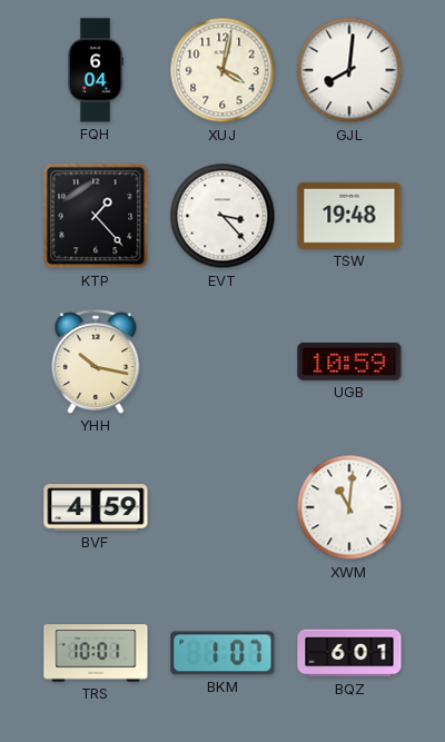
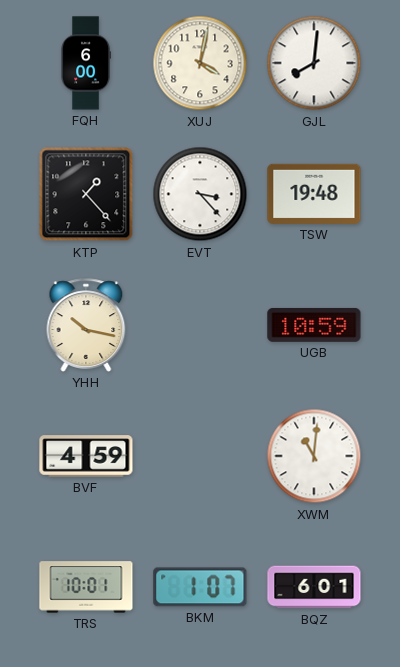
FQH: 6:04 -> 6:00 (85, 63)
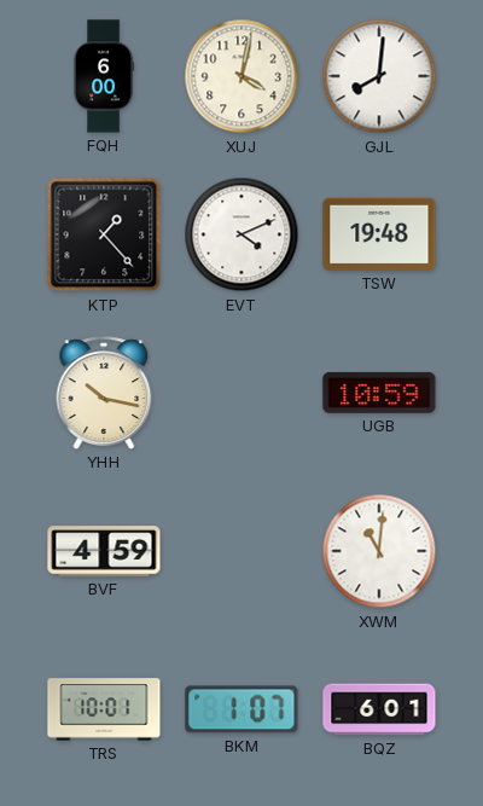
EVT: 3:23 -> 4:11 (241, 234)
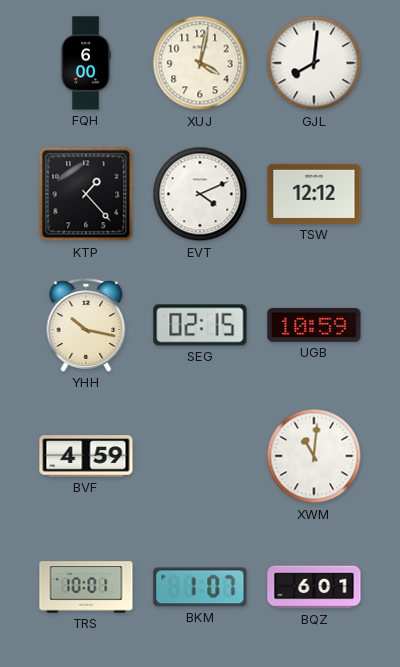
TSW: 19:48 -> 12:12 (314, 194)
SEG: none -> 02:15 (200, 325)
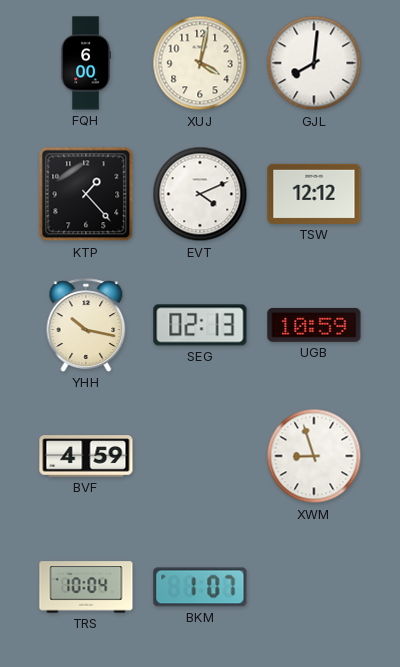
SEG: 02:15 -> 02:13 (200, 325)
XWM: 11:01 -> 8:57 (314, 456)
TRS: 10:01 -> 10:04 (86, 587)
BQZ: 6:01 -> none (314, 587)
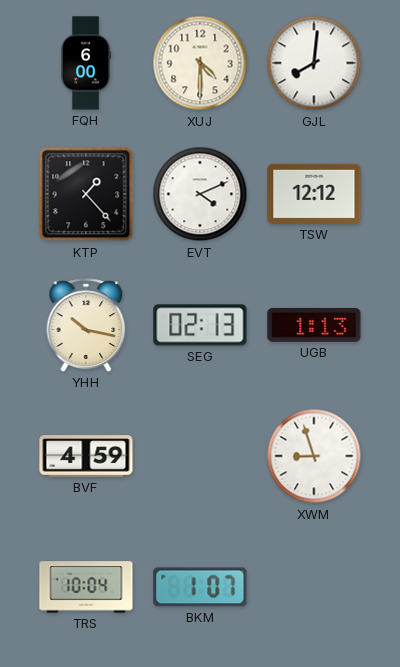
XUJ: 4:02 -> 4:30 (200, 63)
UGB: 10:59 -> 1:13 (314, 325)
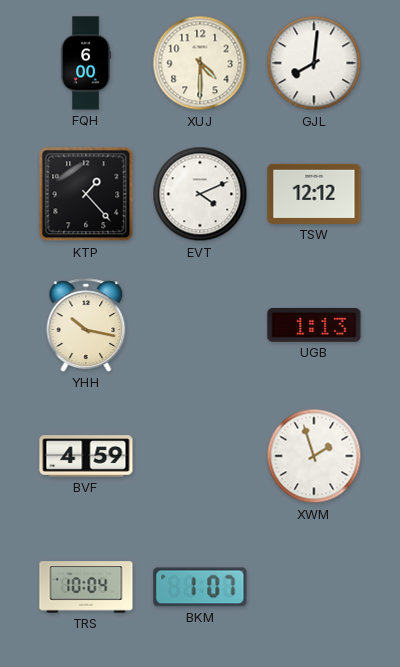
SEG: 02:13 -> none (200, 325)
XWM: 8:57 -> 1:57 (314, 456)
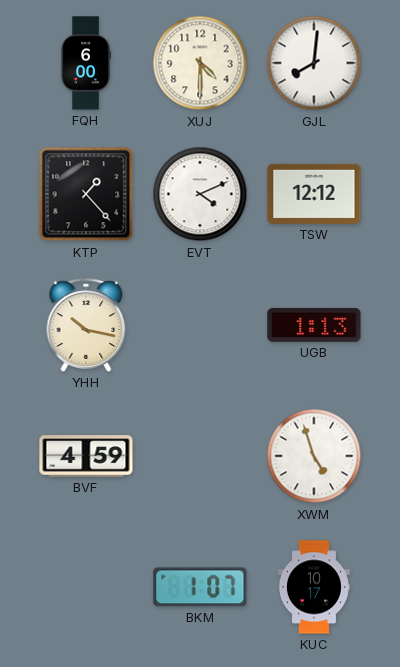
XWM: 1:57 -> 4:57 (314, 456)
TRS: 10:04 -> none (86, 587)
KUC: none -> 10:17 (314, 587)
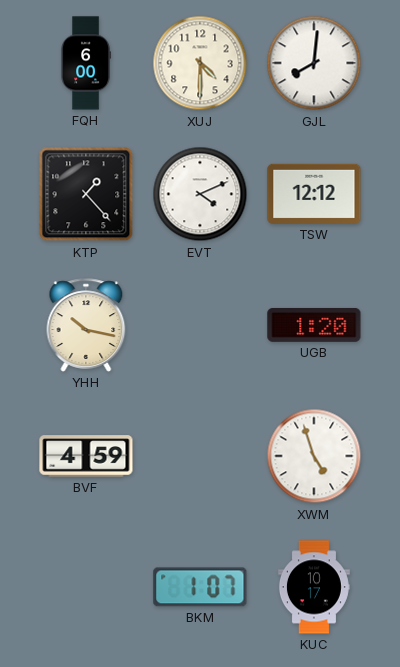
UGB: 1:13 -> 1:20 (314, 325)
